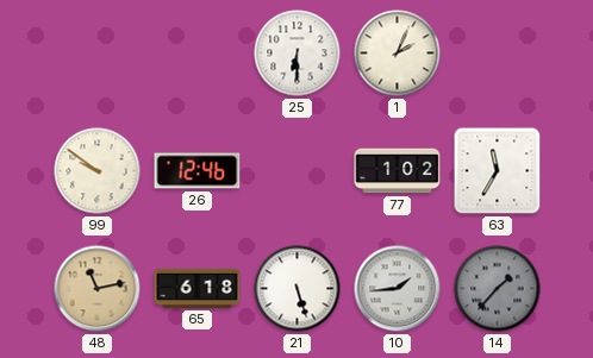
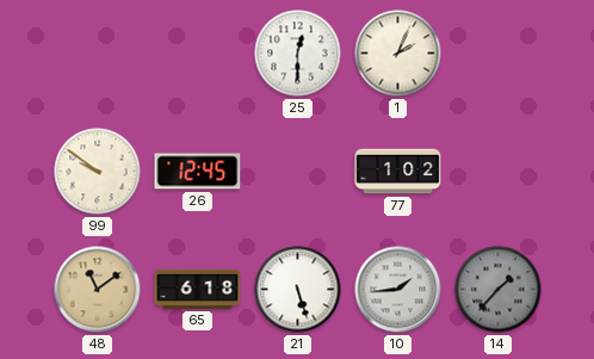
25: 6:30 -> 12:30 (298, 54)
26: 12:46 -> 12:45 (198, 172)
63: 11:35 -> none (498, 171)
48: 11:13 -> 11:09 (98, 290)
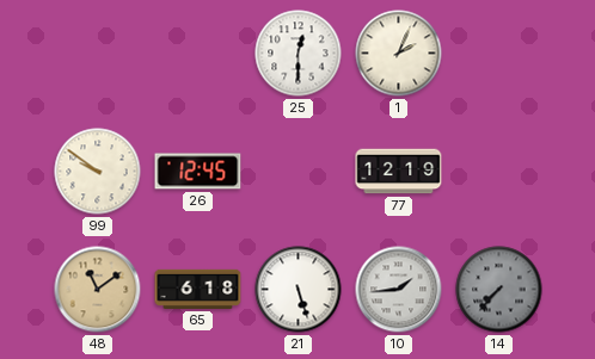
77: 1:02 -> 12:19 (399, 172)
14: 1:37 -> 7:37 (499, 290)
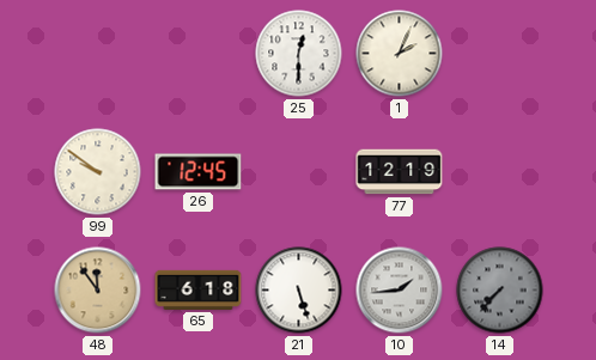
48: 11:09 -> 11:54 (98, 291)
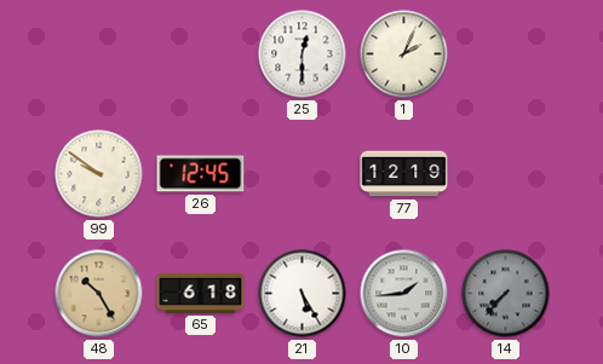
48: 11:54 -> 10:25 (99, 294)
21: 5:27 -> 5:25 (303, 294)
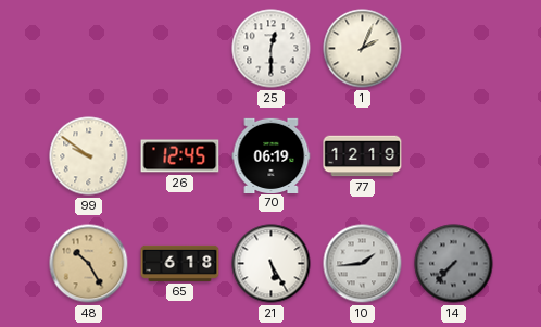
70: none -> 06:19 (272, 155)
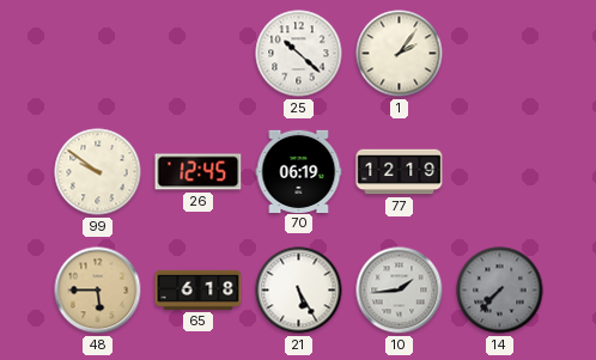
25: 12:30 -> 10:22 (299, 54)
1: 2:04 -> 2:06 (400, 54)
48: 10:25 -> 5:45 (98, 291)
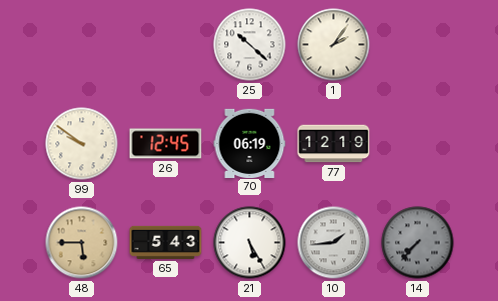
65: 6:18 -> 5:43 (166, 242)
